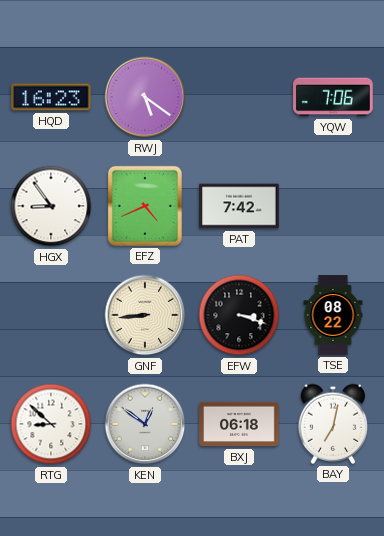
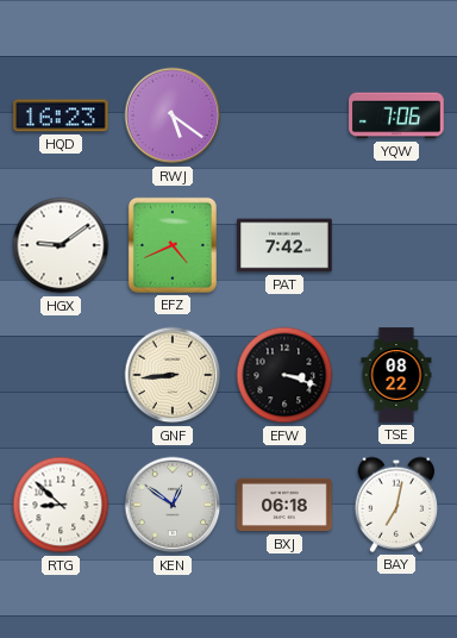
HGX: 8:54 -> 9:09 (61, 245)
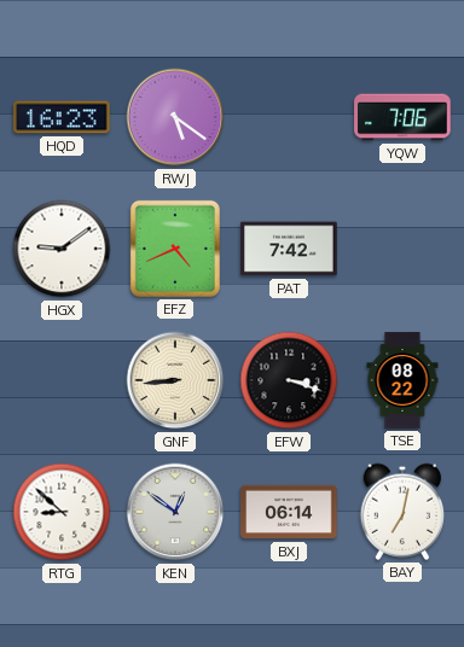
BXJ: 06:18 -> 06:14 (289, 512)
